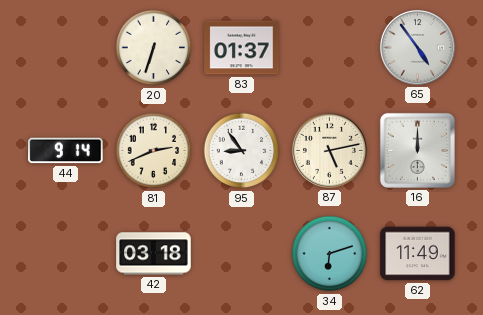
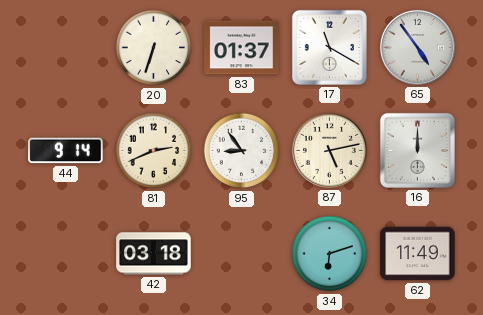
17: none -> 11:20 (329, 47)
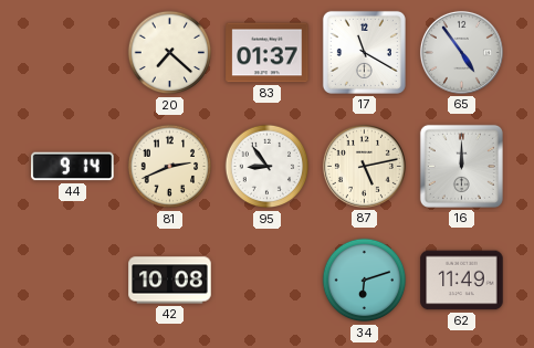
20: 6:33 -> 7:22 (170, 53)
42: 03:18 -> 10:08 (170, 281)
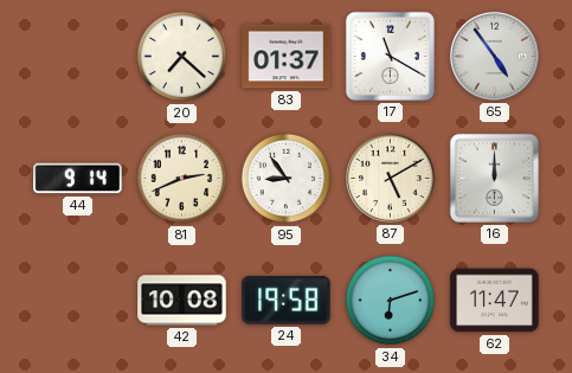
87: 5:13 -> 5:10 (390, 178)
24: none -> 19:58 (287, 301)
62: 11:49 -> 11:47 (495, 301)
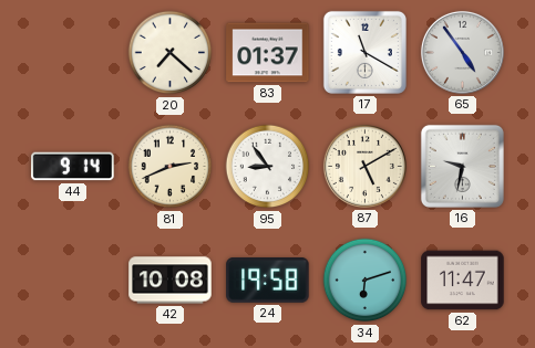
16: 12:00 -> 9:32 (462, 166)
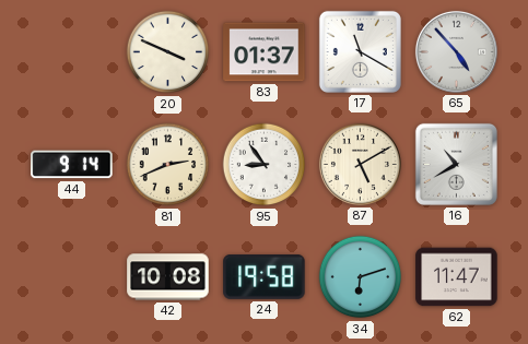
20: 7:22 -> 3:49 (168, 52)
65: 4:54 -> 4:53 (456, 51)
16: 9:32 -> 10:40 (456, 164)
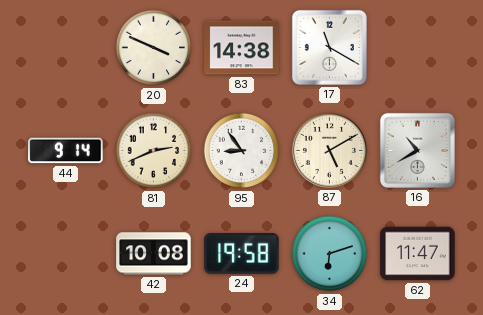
83: 01:37 -> 14:38 (242, 48)
65: 4:53 -> none (456, 51)
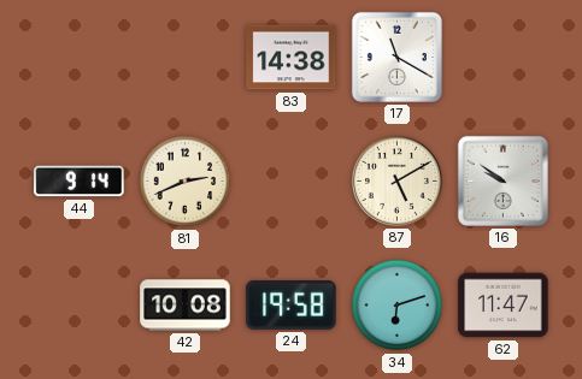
20: 3:49 -> none (154, 48)
95: 8:54 -> none (242, 151)
16: 10:40 -> 9:51 (502, 180)
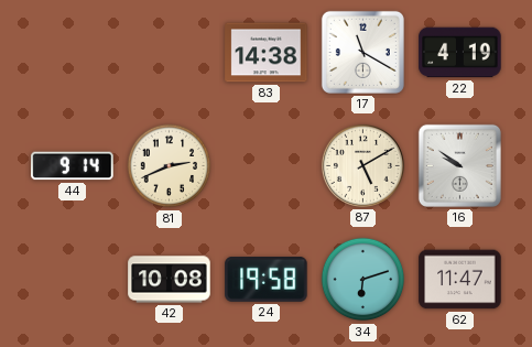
22: none -> 4:19 (460, 53)
